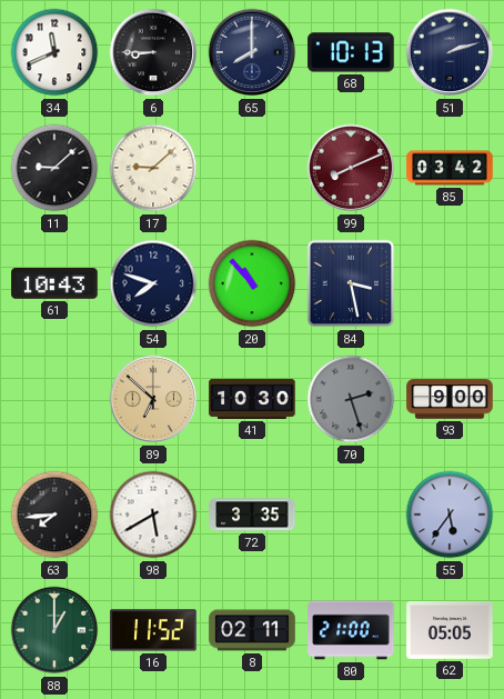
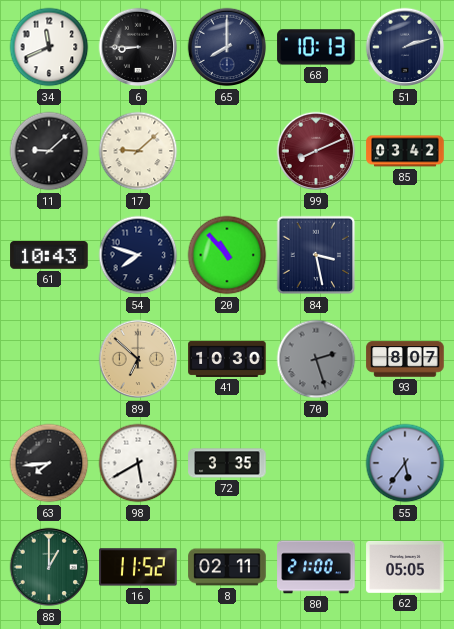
93: 9:00 -> 8:07 (405, 359)
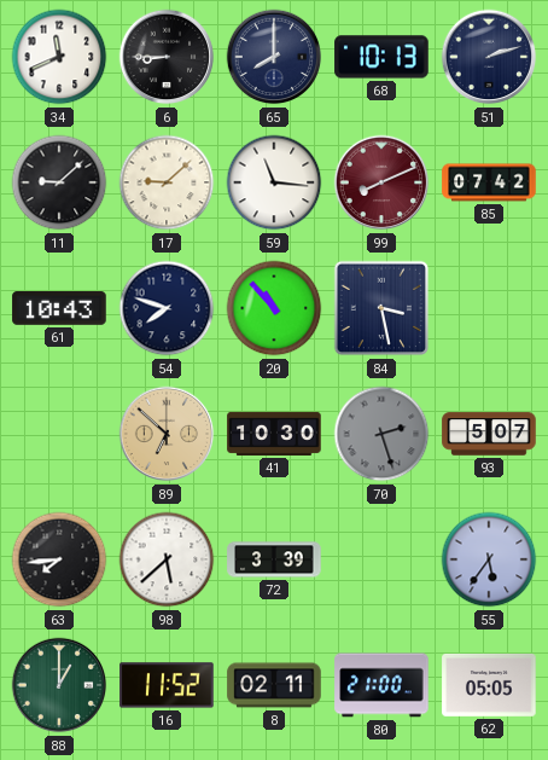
59: none -> 11:16 (274, 182)
85: 03:42 -> 07:42 (489, 182)
93: 8:07 -> 5:07 (489, 434)
98: 5:40 -> 5:38 (167, 559)
72: 3:35 -> 3:39 (274, 559)
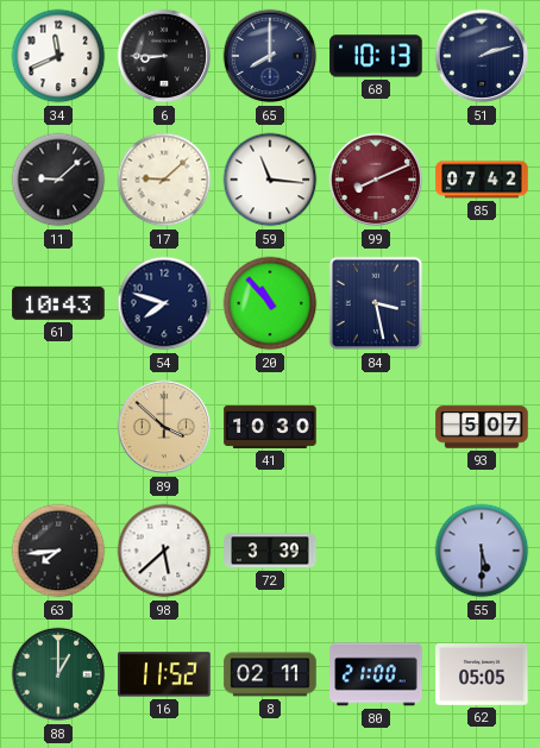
89: 6:52 -> 3:52 (164, 427)
70: 2:27 -> none (381, 434)
55: 5:36 -> 5:30 (482, 551)
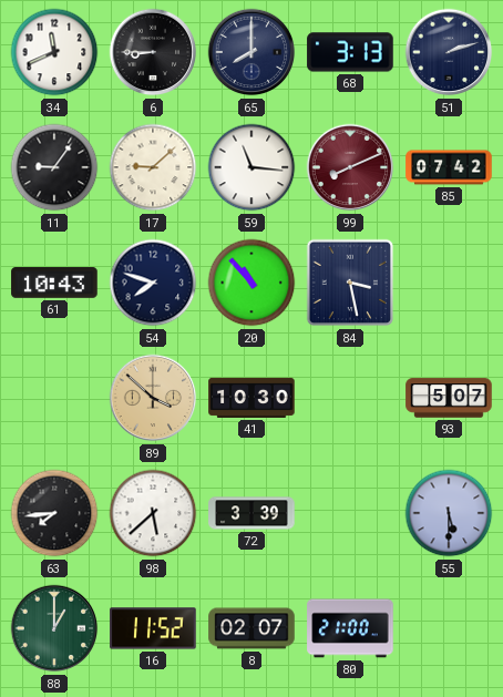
68: 10:13 -> 3:13 (350, 52)
11: 9:08 -> 9:06 (54, 167)
8: 02:11 -> 02:07 (251, 628)
62: 05:05 -> none (482, 674)
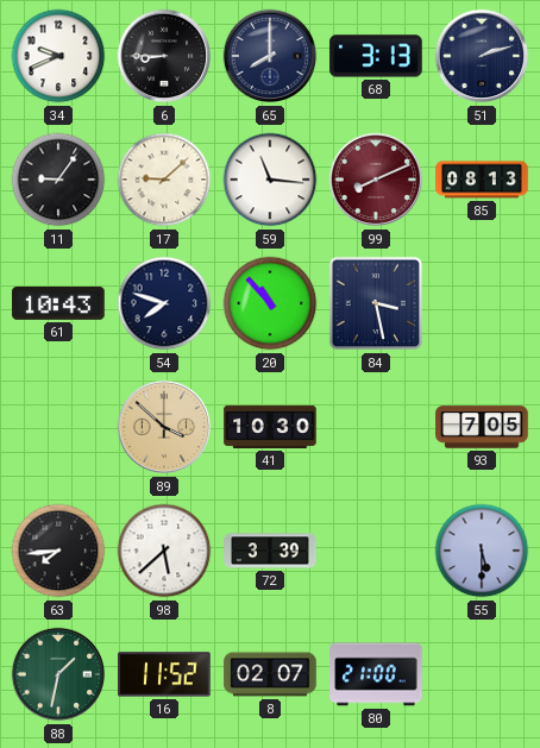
34: 11:41 -> 9:41 (58, 56)
85: 07:42 -> 08:13 (482, 180)
93: 5:07 -> 7:05 (482, 427)
88: 1:00 -> 1:32 (58, 674)
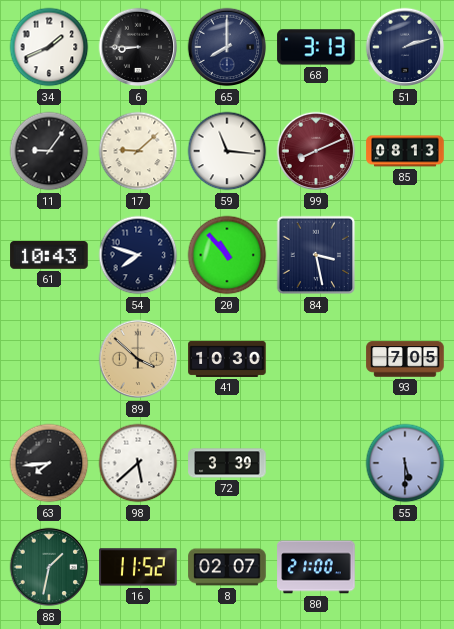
34: 9:41 -> 1:41 (49, 47)
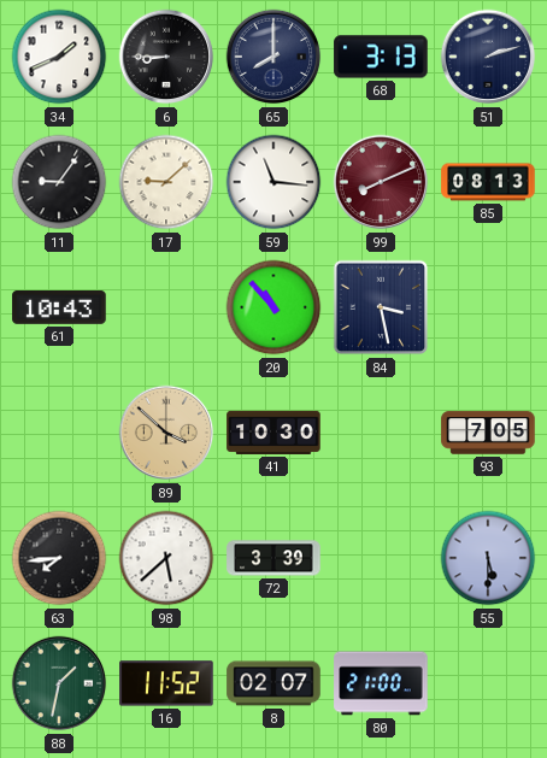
54: 7:48 -> none (138, 255)
